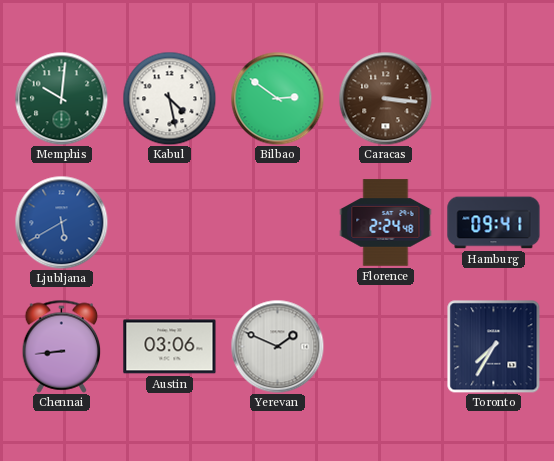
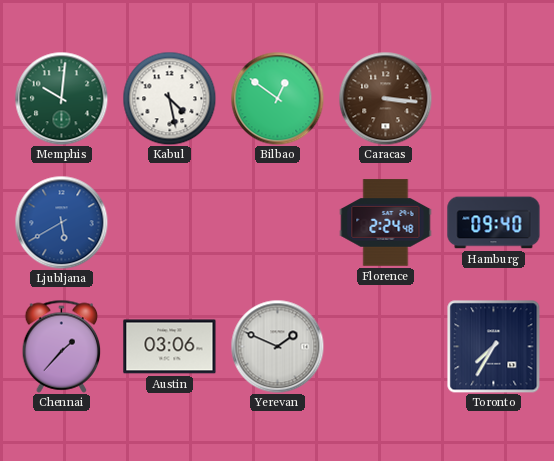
Bilbao: 2:51 -> 12:51 (277, 98)
Hamburg: 09:41 -> 09:40 (494, 223)
Chennai: 8:44 -> 1:37 (62, 346)
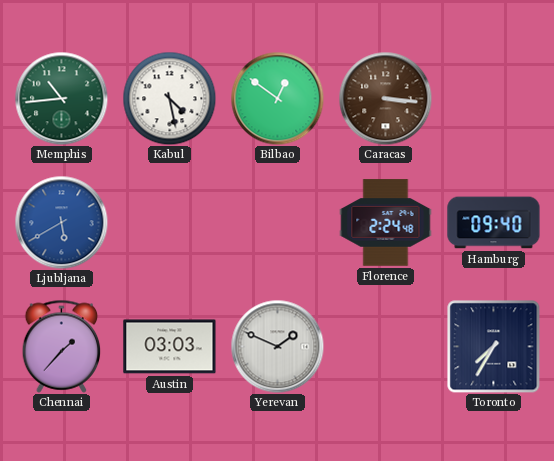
Memphis: 10:01 -> 10:44 (61, 98)
Austin: 03:06 -> 03:03 (170, 347)
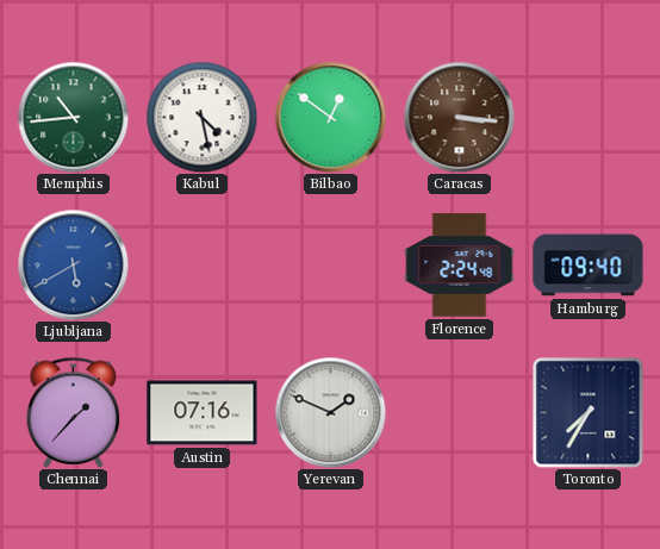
Austin: 03:03 -> 07:16 (203, 413)
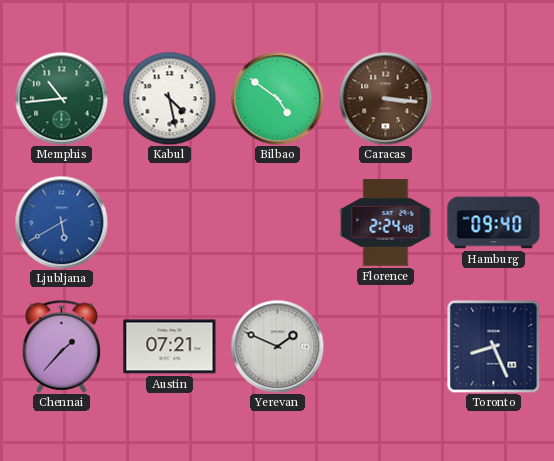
Bilbao: 12:51 -> 4:51 (277, 98)
Austin: 07:16 -> 07:21 (170, 347)
Toronto: 7:35 -> 8:26 (493, 346)
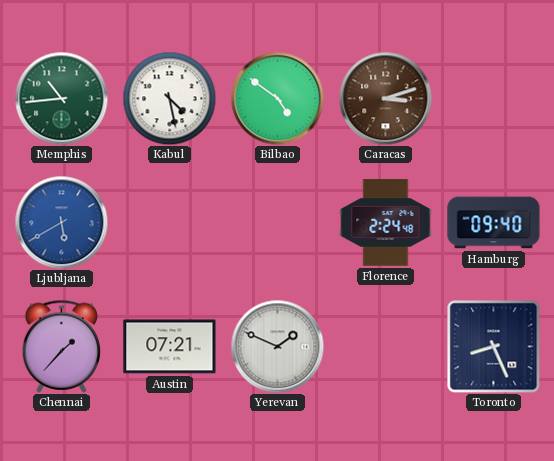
Caracas: 3:16 -> 3:12 (385, 98)
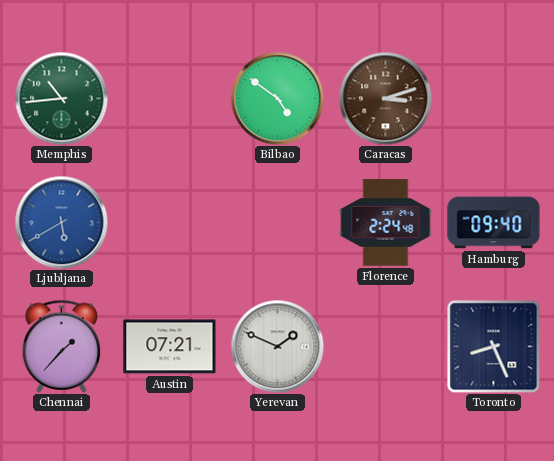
Kabul: 4:28 -> none (169, 98)
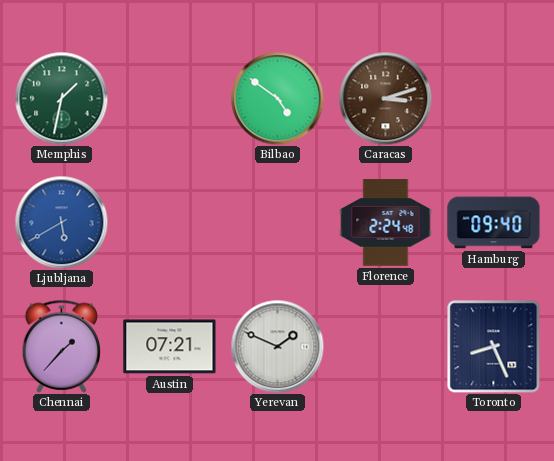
Memphis: 10:44 -> 1:32 (61, 98)
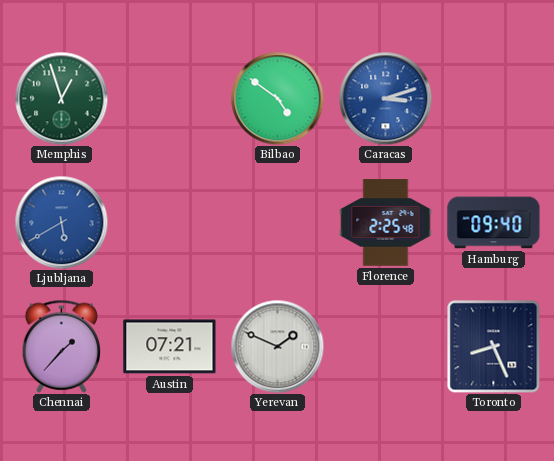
Memphis: 1:32 -> 12:57 (61, 98)
Caracas dial: brown -> blue (385, 98)
Florence: 2:24 -> 2:25 (386, 223)
